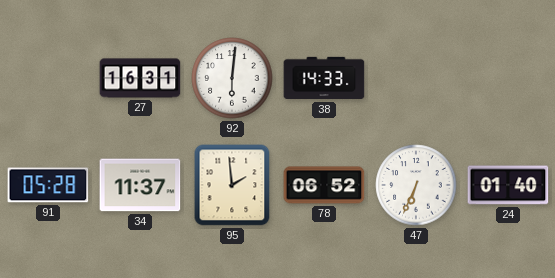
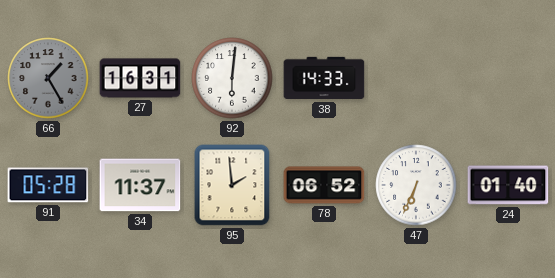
66: none -> 1:25 (48, 78)
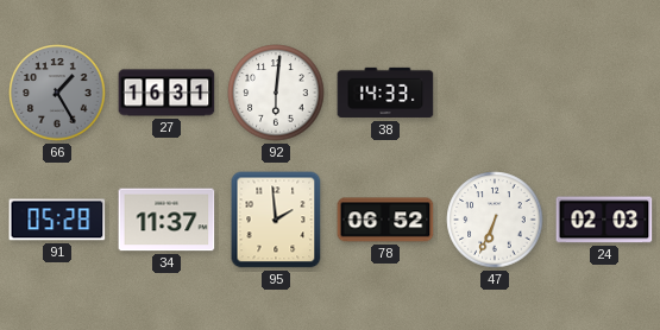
24: 01:40 -> 02:03 (604, 220)
